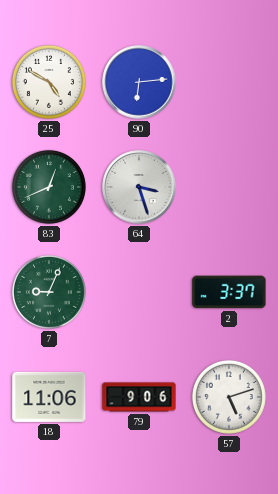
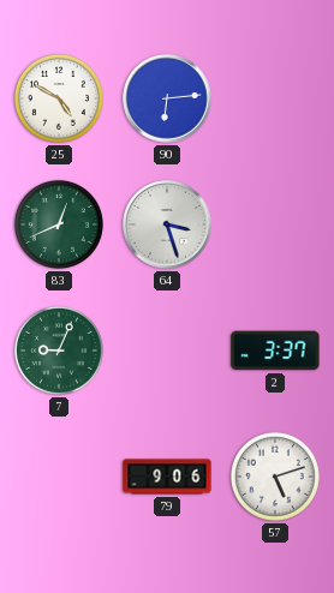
18: 11:06 -> none (49, 397)
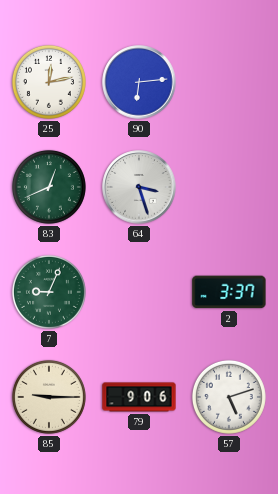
25: 4:50 -> 12:13 (49, 82)
85: none -> 9:15 (49, 397)
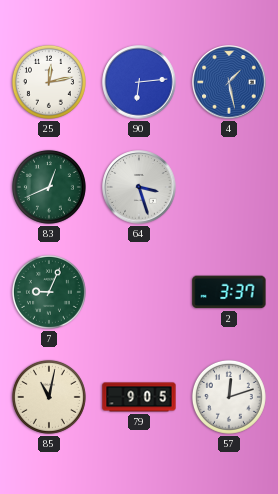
4: none -> 1:28 (229, 82)
85: 9:15 -> 11:02 (49, 397)
79: 9:06 -> 9:05 (139, 397)
57: 5:12 -> 12:12 (229, 397)
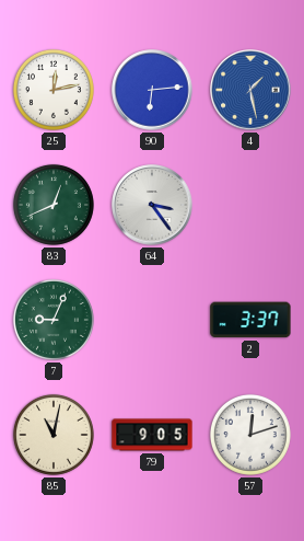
64: 3:27 -> 3:24 (152, 205)
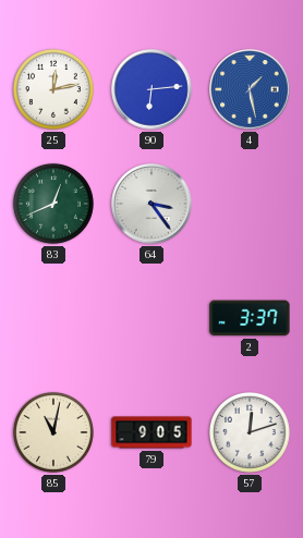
7: 9:04 -> none (54, 320)
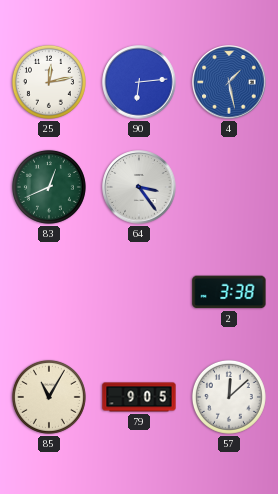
2: 3:37 -> 3:38 (229, 292)
85: 11:02 -> 11:05 (49, 397)
57: 12:12 -> 12:08 (229, 397)
